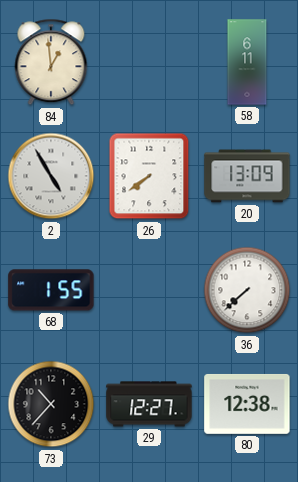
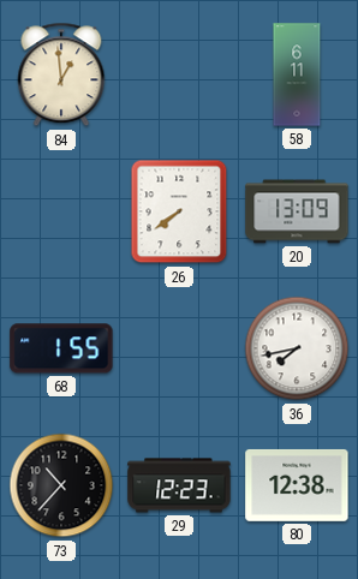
2: 4:55 -> none (51, 176)
36: 7:38 -> 7:43 (297, 348)
29: 12:27 -> 12:23 (179, 485)
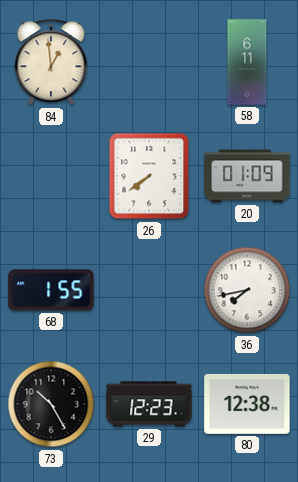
20: 13:09 -> 01:09 (247, 176)
73: 10:37 -> 10:25 (51, 404)
